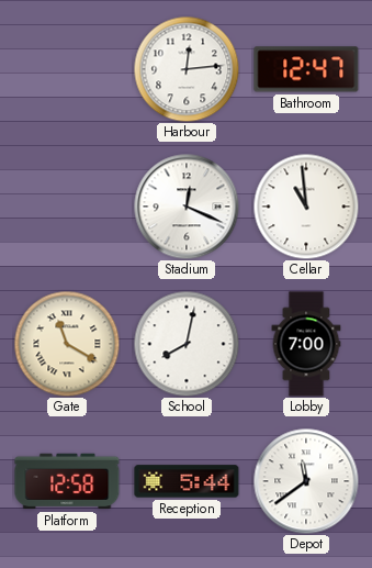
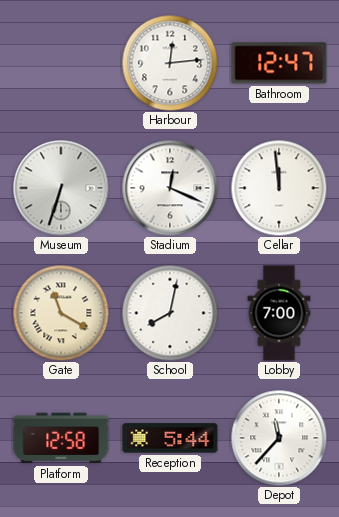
Museum: none -> 6:33 (61, 188)
Cellar: 10:59 -> 11:59 (279, 188)
Depot: 11:39 -> 11:37 (279, 438)
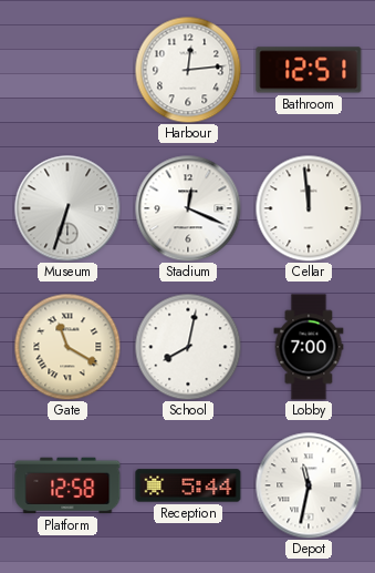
Bathroom: 12:47 -> 12:51 (309, 70)
Depot: 11:37 -> 11:32 (309, 485)
